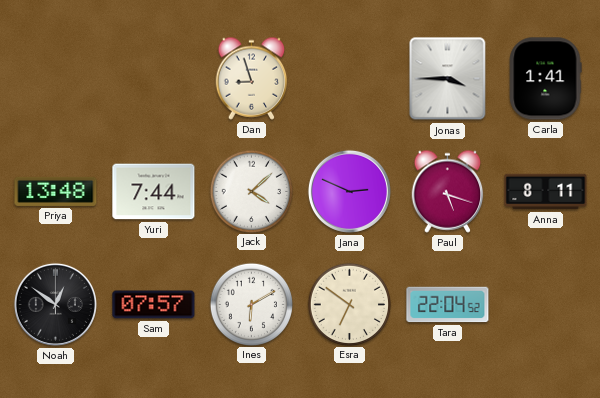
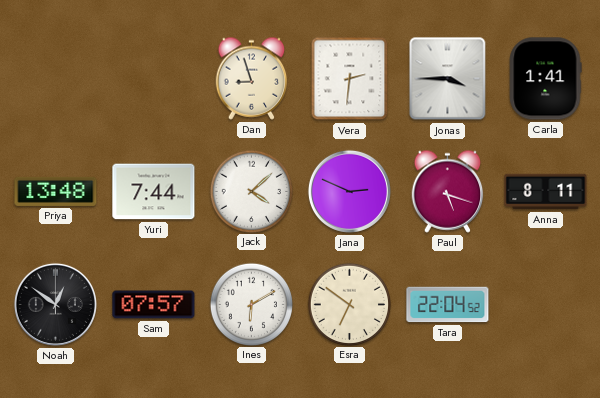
Vera: none -> 2:31 (350, 79)
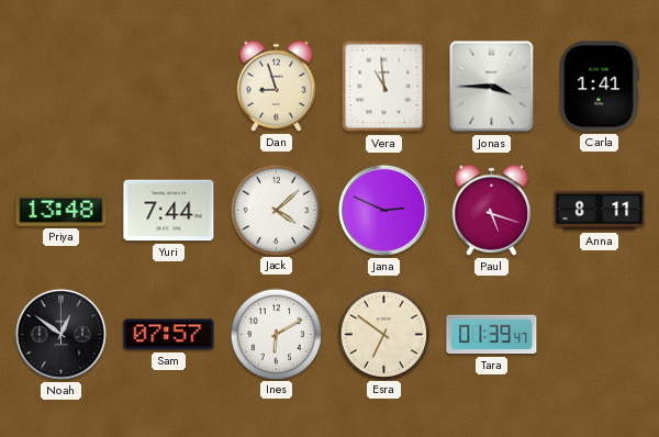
Vera: 2:31 -> 10:59 (384, 87)
Tara: 22:04 -> 01:39 (492, 335)
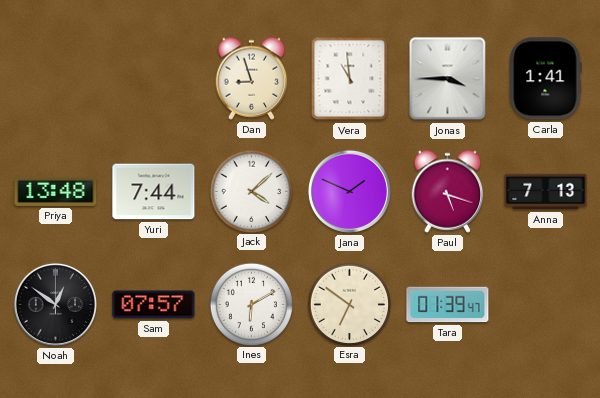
Jana: 2:49 -> 1:49 (349, 191)
Anna: 8:11 -> 7:13 (546, 192)
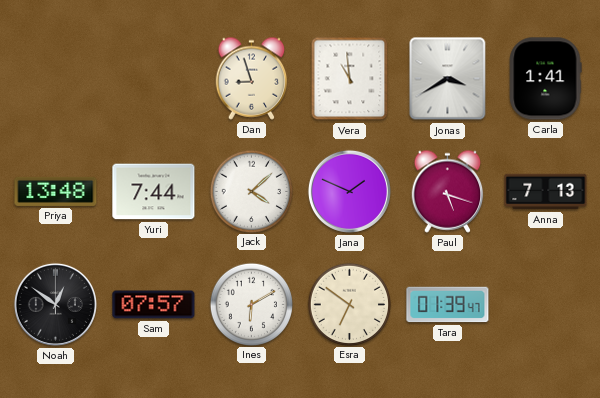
Jonas: 3:45 -> 3:40 (448, 79)
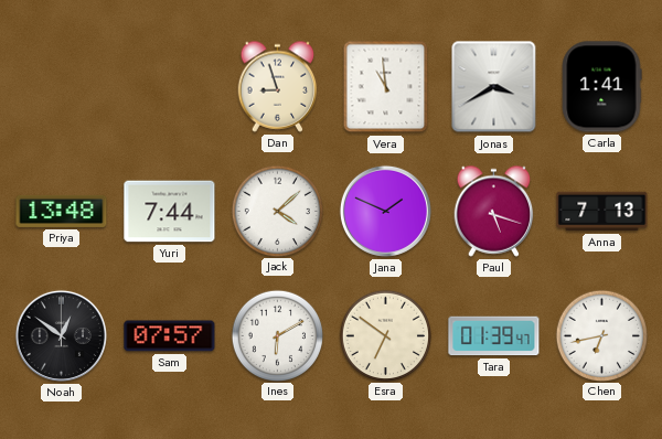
Chen: none -> 6:43 (601, 335)
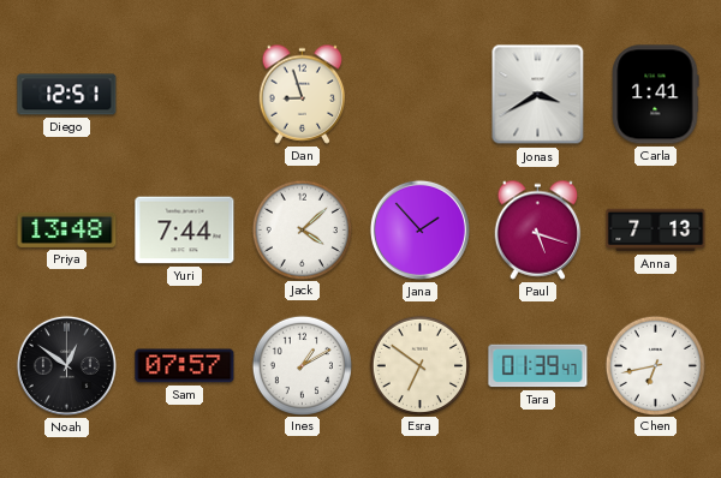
Diego: none -> 12:51 (67, 95)
Vera: 10:59 -> none (386, 87)
Jana: 1:49 -> 1:53 (419, 229)
Ines: 6:10 -> 1:10 (302, 365)
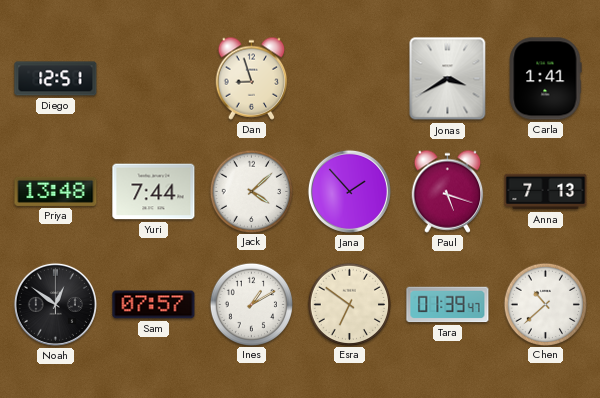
Chen: 6:43 -> 10:38 (545, 304)
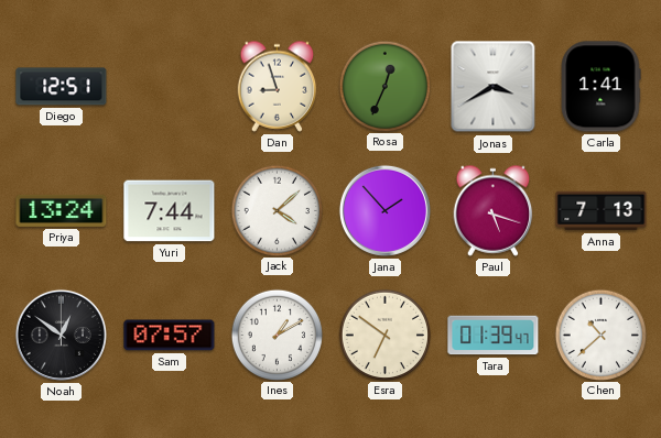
Rosa: none -> 12:34 (384, 86)
Priya: 13:48 -> 13:24 (62, 210)
